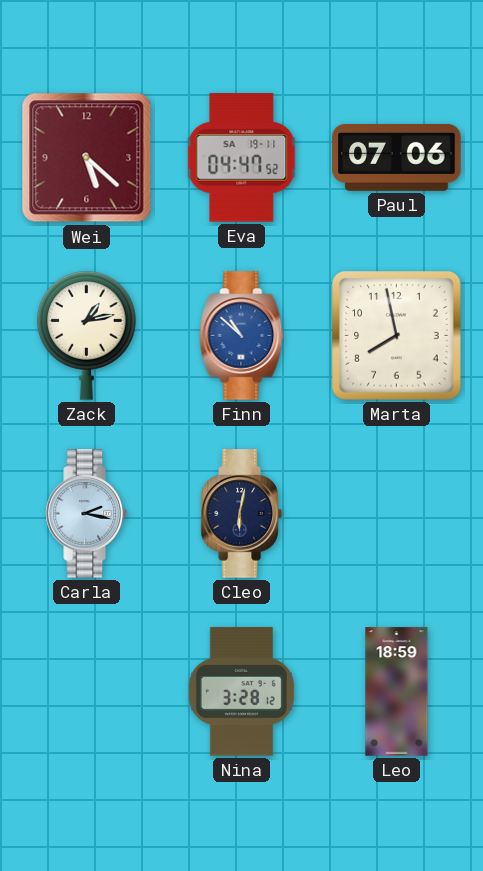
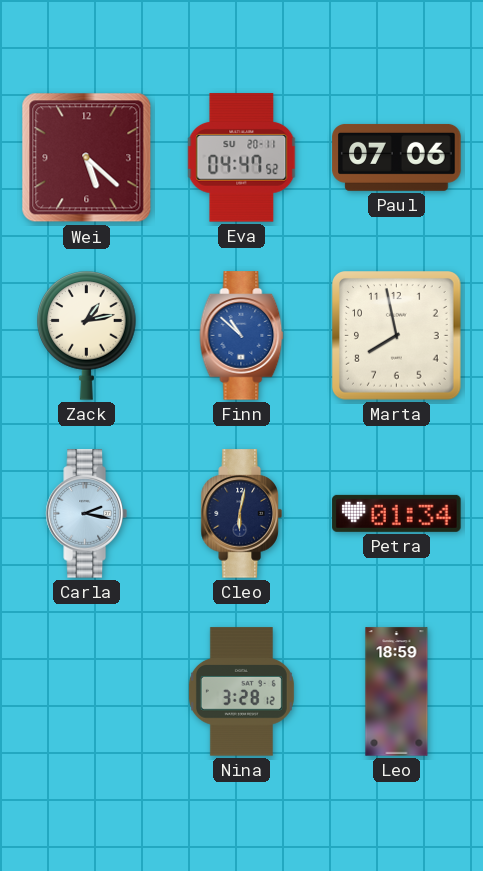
Eva date: SA 19-11 -> SU 20-11 (242, 158)
Petra: none -> 01:34 (397, 513)
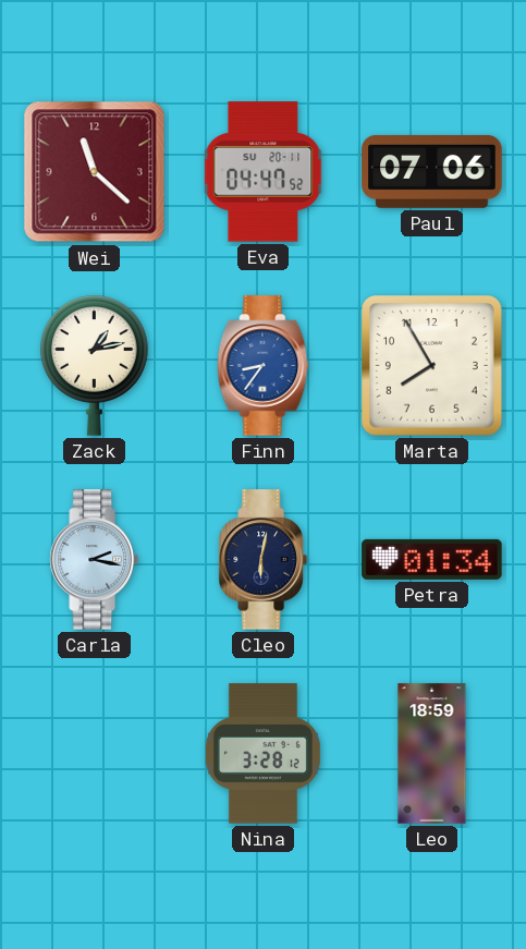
Wei: 5:22 -> 11:22 (95, 172)
Finn: 10:52 -> 8:36 (264, 366)
Marta: 7:58 -> 7:55 (432, 366)
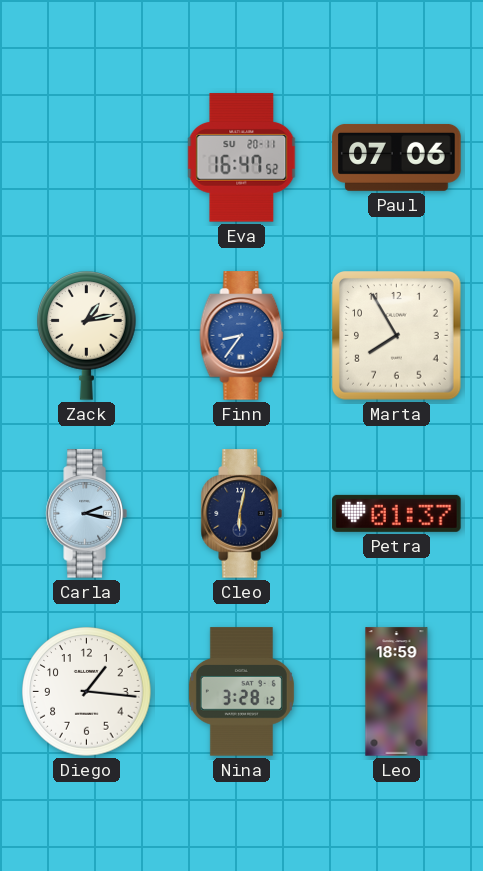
Wei: 11:22 -> none (95, 172)
Eva: 04:47 -> 16:47 (242, 158)
Petra: 01:34 -> 01:37 (397, 513)
Diego: none -> 1:16 (87, 692)
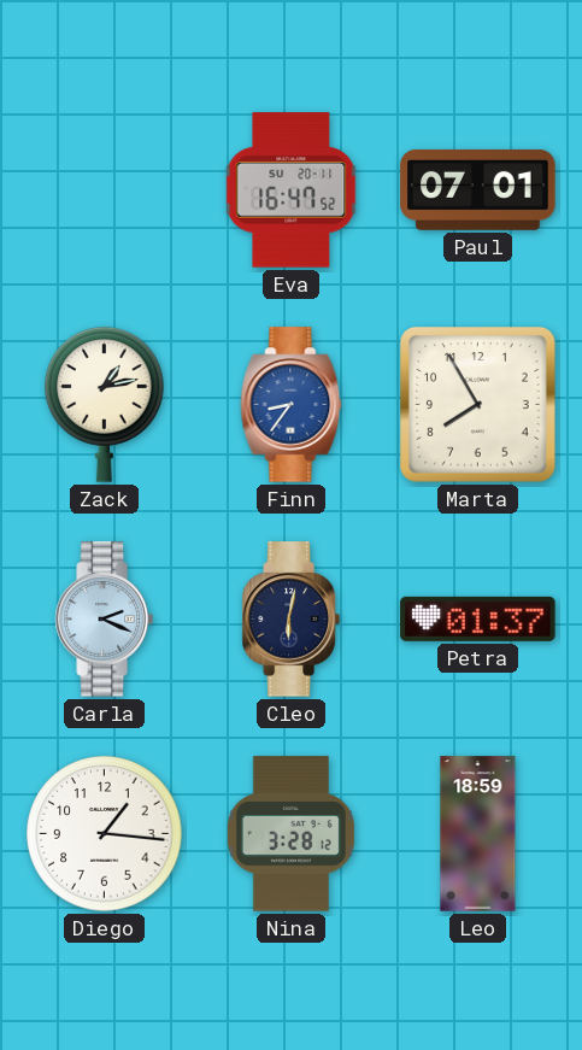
Paul: 07:06 -> 07:01 (478, 189)
Carla: 2:17 -> 2:19 (104, 620)
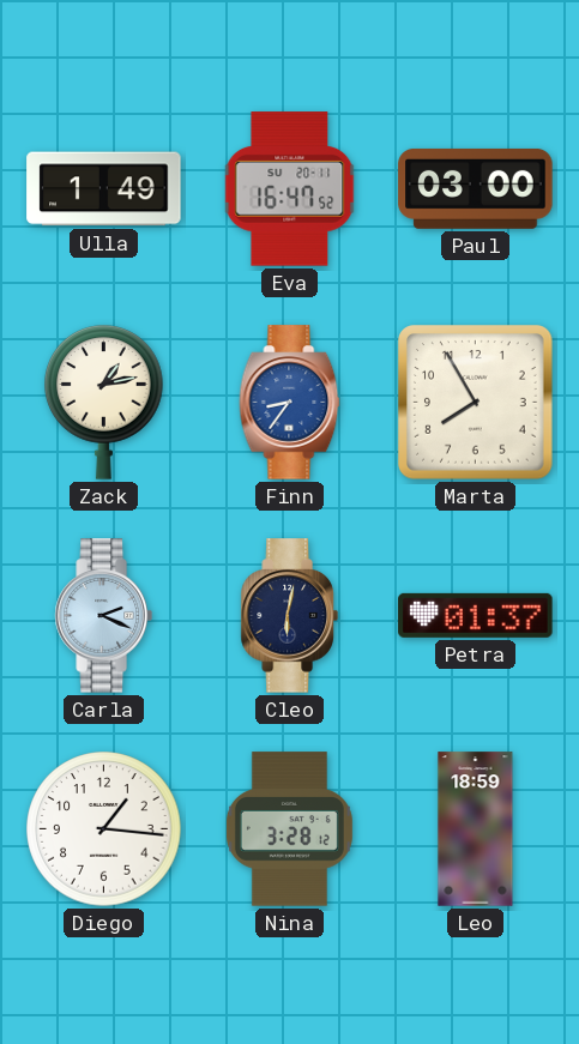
Ulla: none -> 1:49 (104, 189)
Paul: 07:01 -> 03:00 (476, 188)
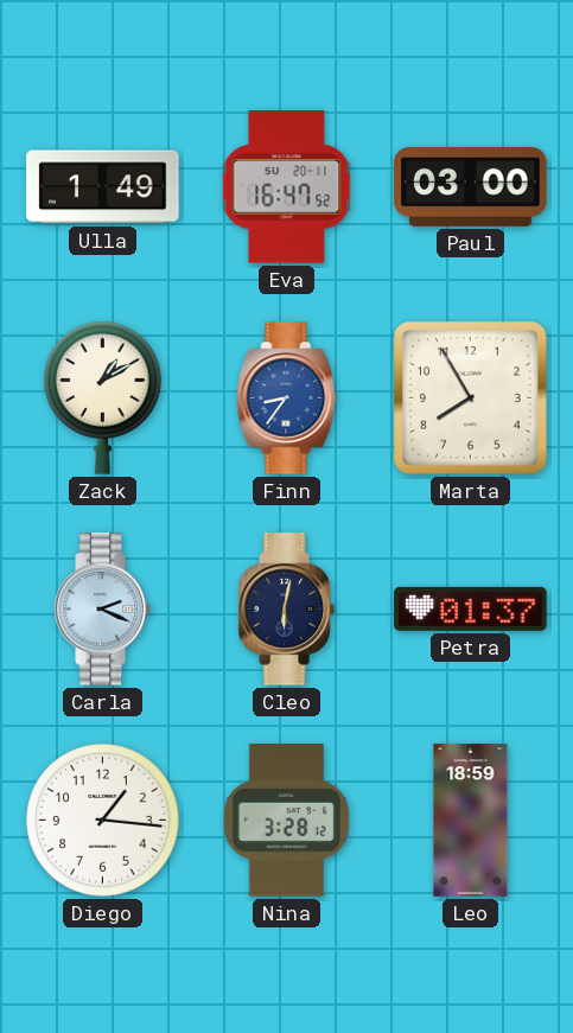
Zack: 1:13 -> 1:10 (103, 398)
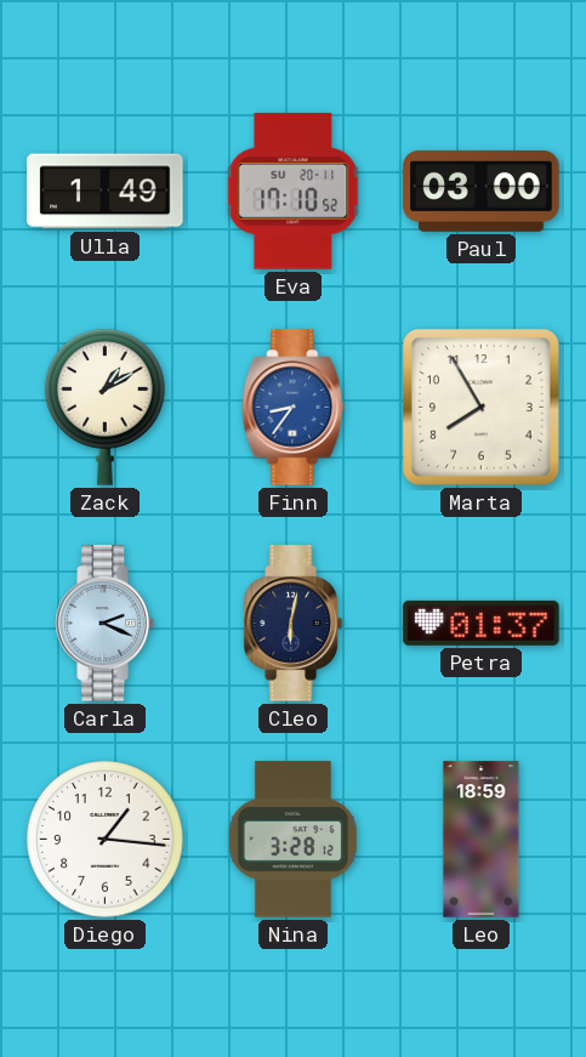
Eva: 16:47 -> 17:10 (294, 192)
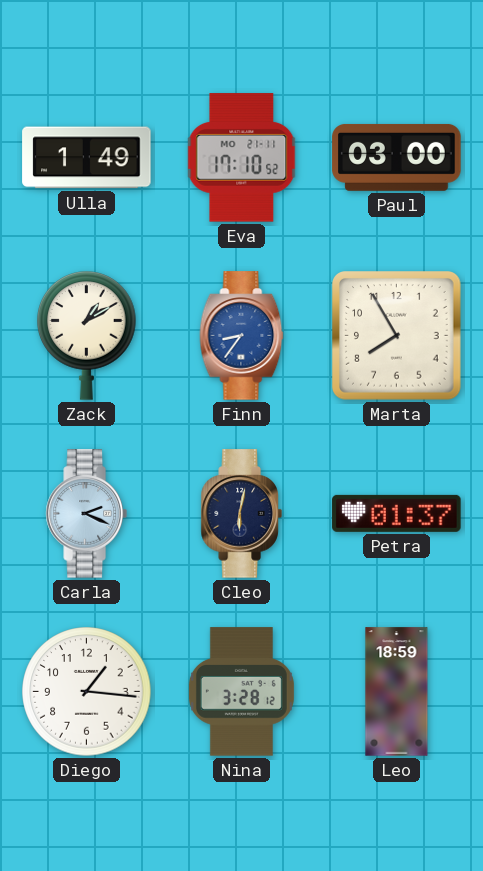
Eva date: SU 20-11 -> MO 21-11 (242, 158)
